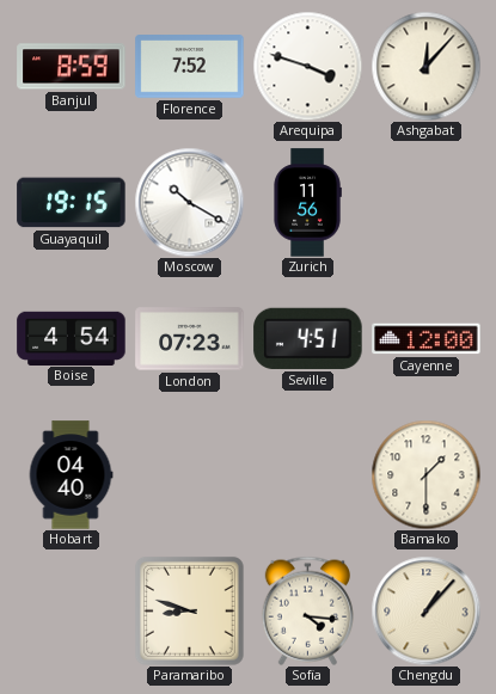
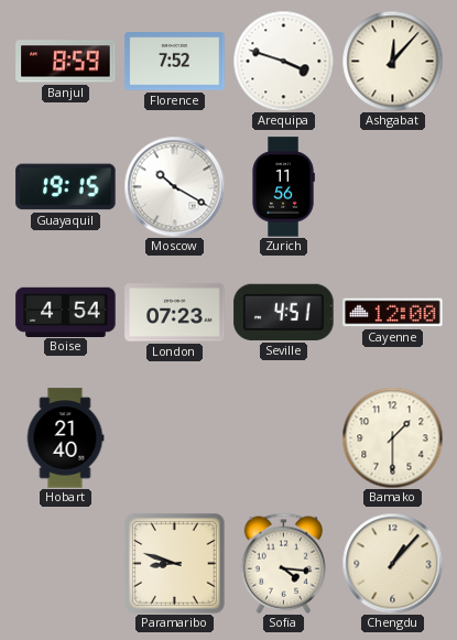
Hobart: 04:40 -> 21:40 (65, 438)
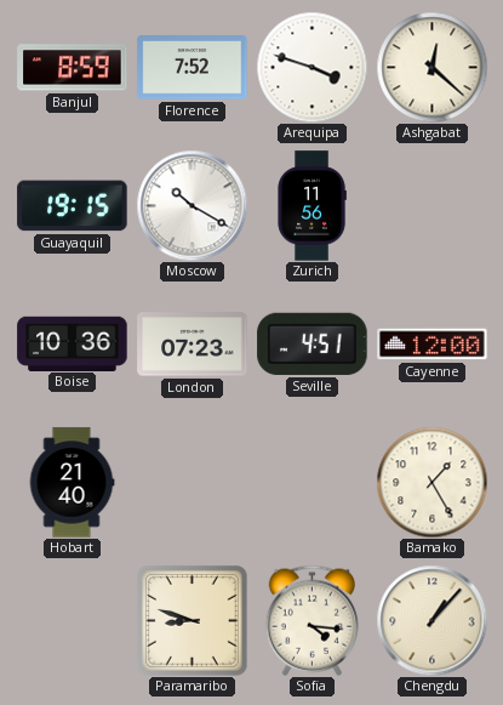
Ashgabat: 12:07 -> 12:22 (431, 67)
Boise: 4:54 -> 10:36 (73, 343)
Bamako: 1:30 -> 1:25 (431, 482)
